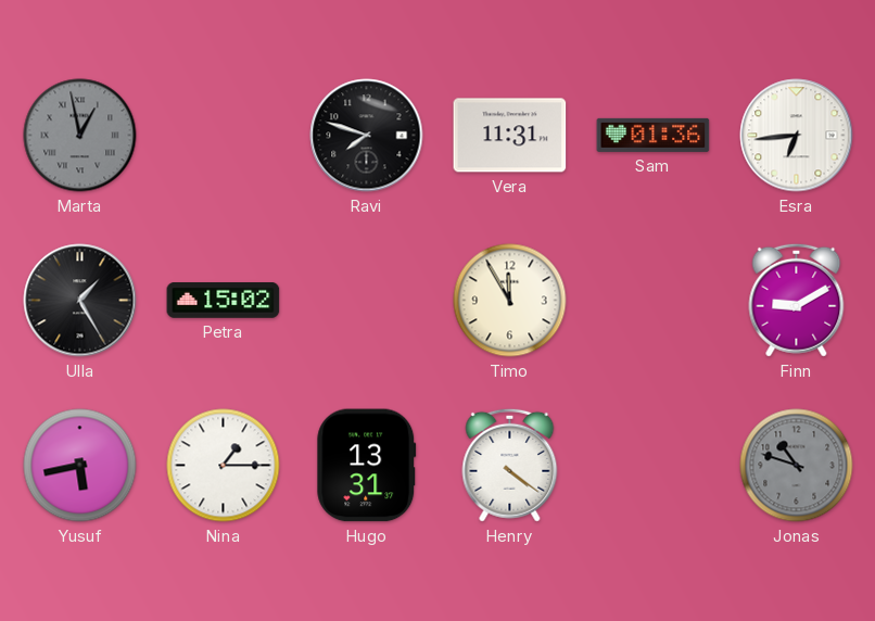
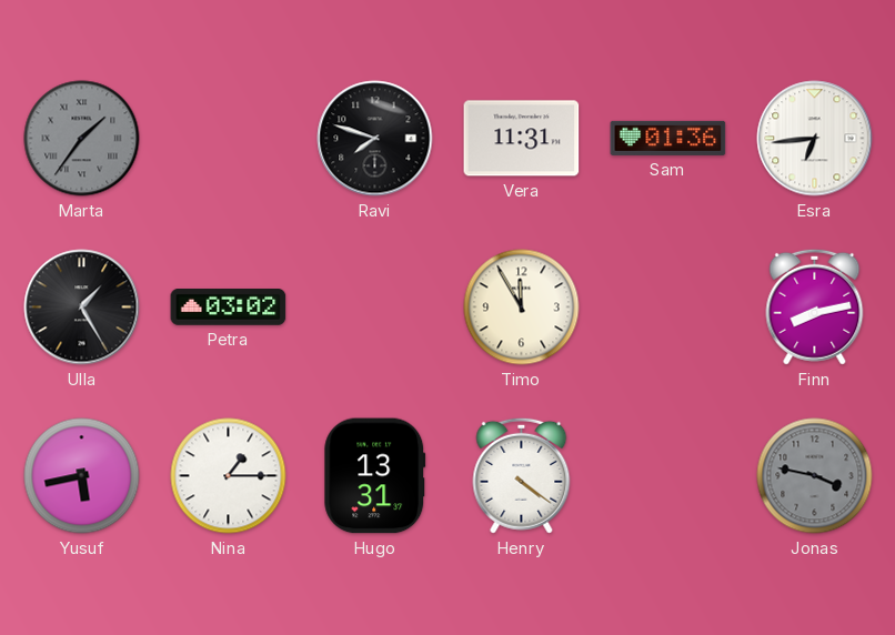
Marta: 12:58 -> 1:36 (82, 139)
Petra: 15:02 -> 03:02 (229, 308)
Finn: 9:10 -> 8:13 (815, 306)
Jonas: 10:48 -> 3:47 (815, 476)
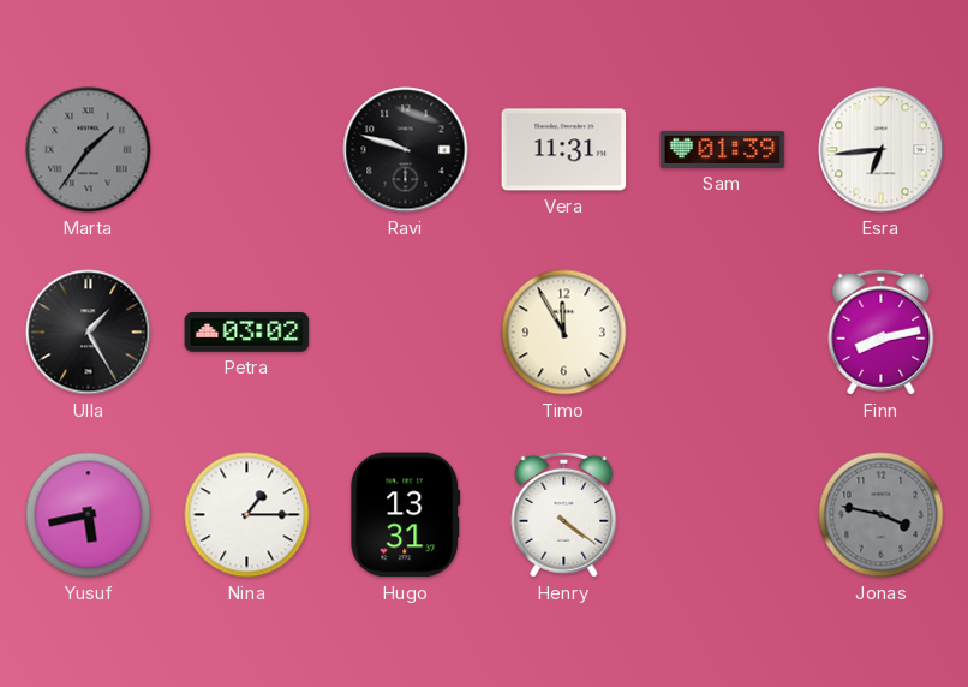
Ravi: 7:48 -> 9:48 (406, 150)
Sam: 01:36 -> 01:39 (723, 149)
